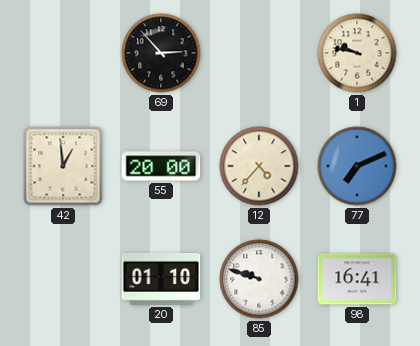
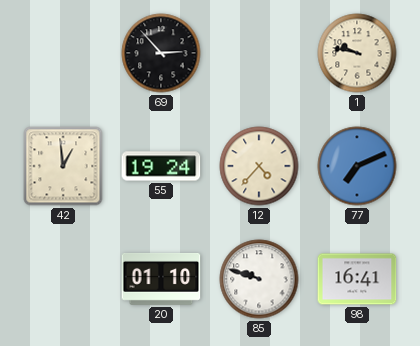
55: 20:00 -> 19:24 (161, 166)
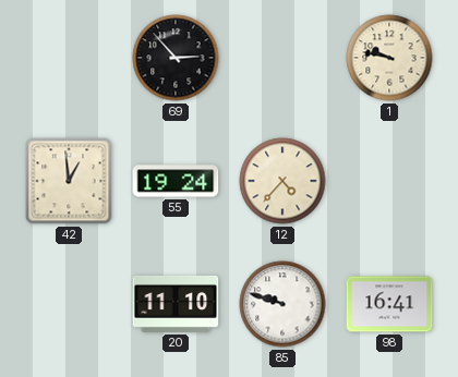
77: 7:11 -> none (357, 166)
20: 01:10 -> 11:10 (176, 304)
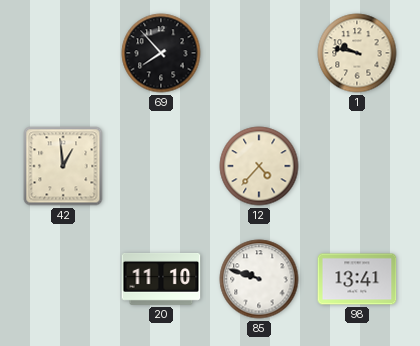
69: 2:53 -> 7:53 (161, 53)
55: 19:24 -> none (176, 181)
98: 16:41 -> 13:41 (357, 279)
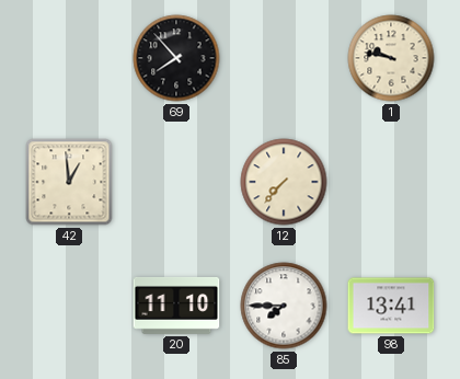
12: 4:37 -> 7:37 (284, 182)
85: 9:48 -> 7:45 (284, 306)
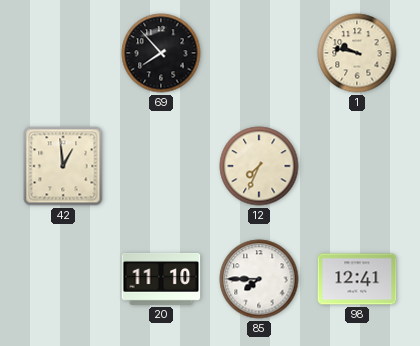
12: 7:37 -> 7:34 (259, 166)
98: 13:41 -> 12:41 (357, 279)
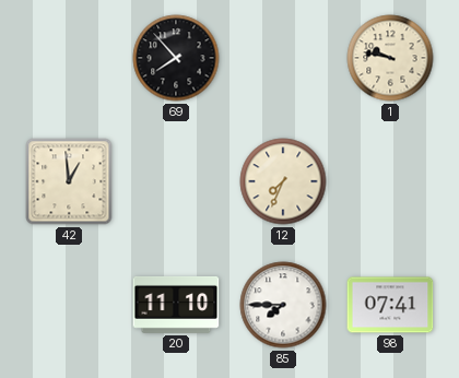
98: 12:41 -> 07:41 (390, 305)
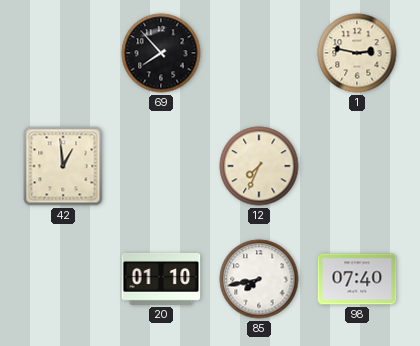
1: 9:47 -> 2:47 (357, 53)
20: 11:10 -> 01:10 (161, 279)
85: 7:45 -> 7:43 (259, 279)
98: 07:41 -> 07:40 (357, 279)
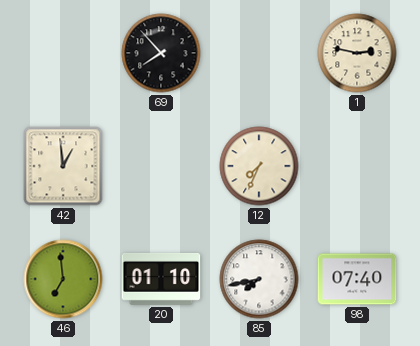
46: none -> 6:59 (63, 279)
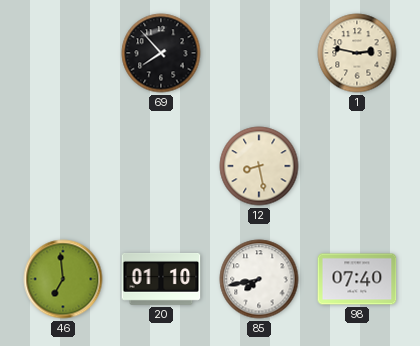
42: 12:59 -> none (63, 166)
12: 7:34 -> 8:28 (259, 166)
